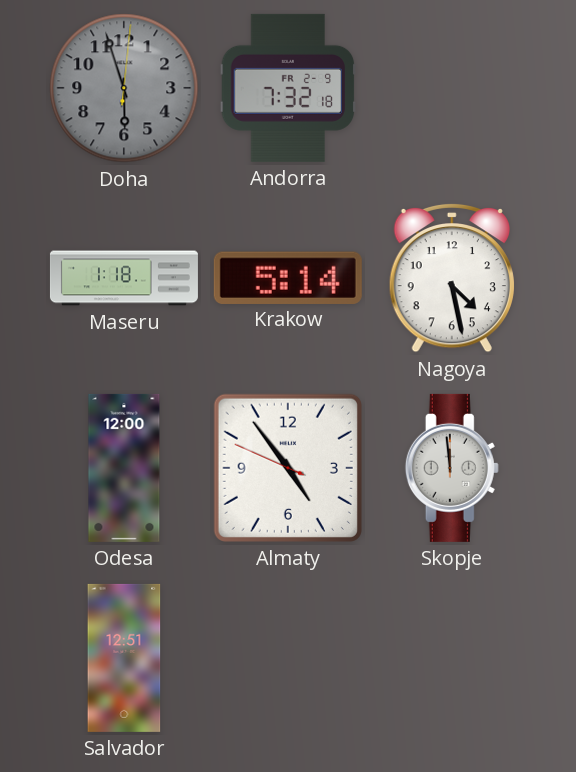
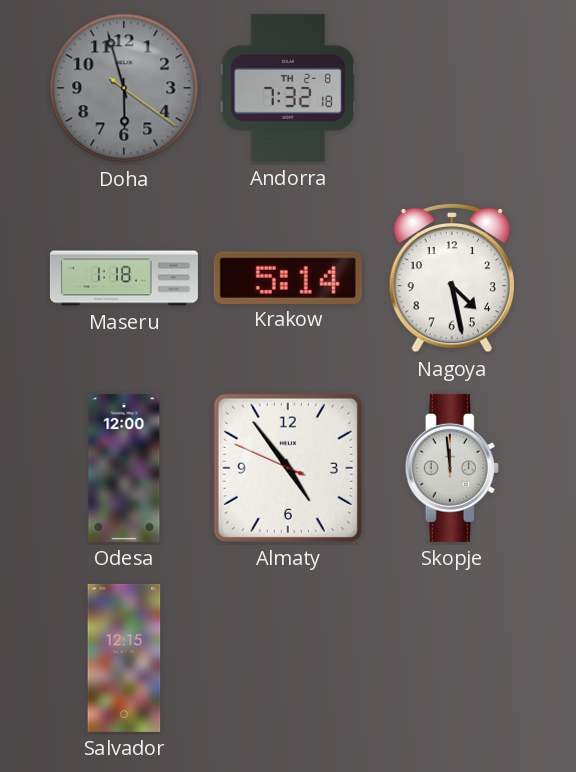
Doha: 5:57:01 -> 5:57:21 (124, 88)
Andorra date: FR 2-9 -> TH 2-8 (288, 88)
Salvador: 12:51 -> 12:15 (124, 658)
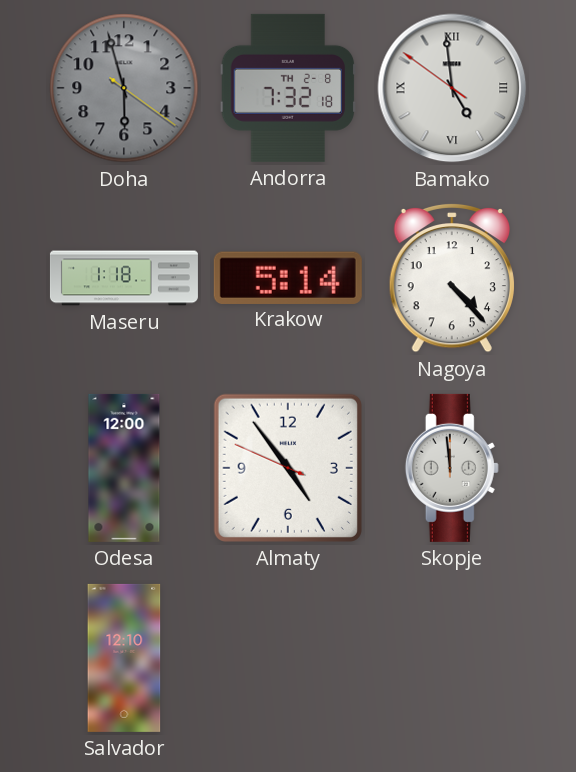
Bamako: none -> 4:58 (452, 88)
Nagoya: 4:28 -> 4:23 (452, 278)
Salvador: 12:15 -> 12:10 (124, 658)
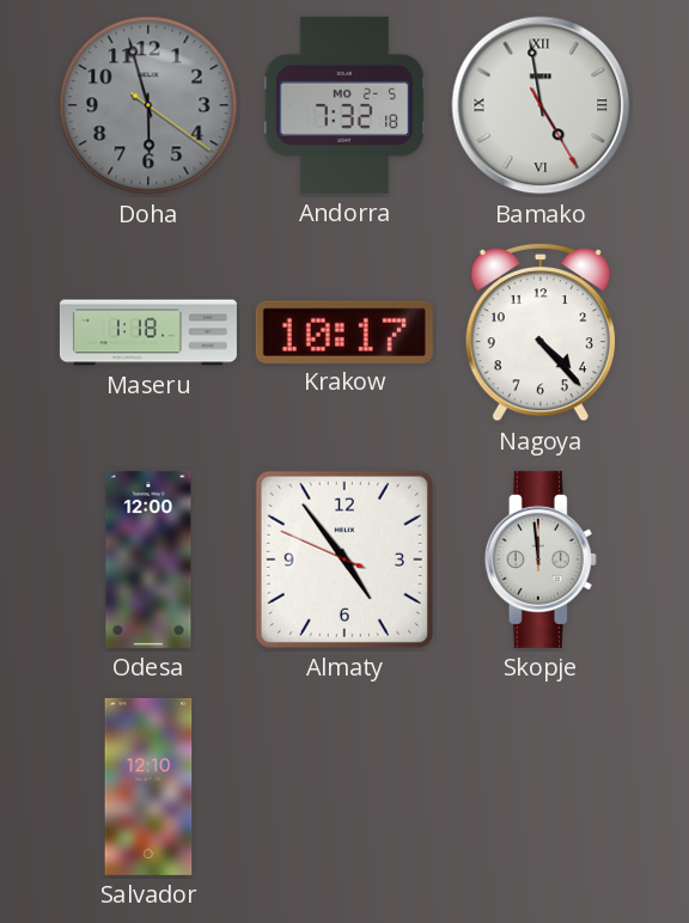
Andorra date: TH 2-8 -> MO 2-5 (344, 105)
Bamako: 4:58:51 -> 4:58:25 (541, 105)
Krakow: 5:14 -> 10:17 (344, 331)
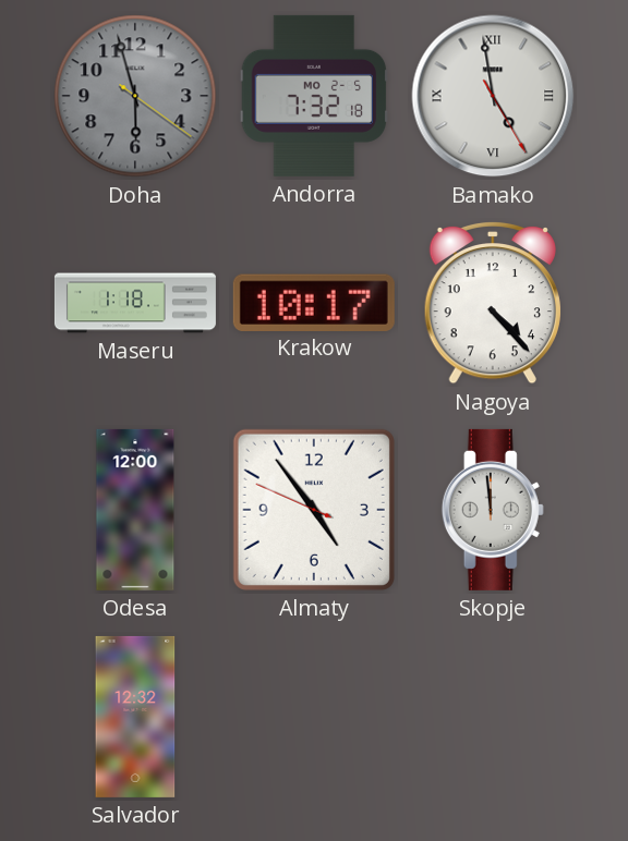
Salvador: 12:10 -> 12:32 (135, 717)
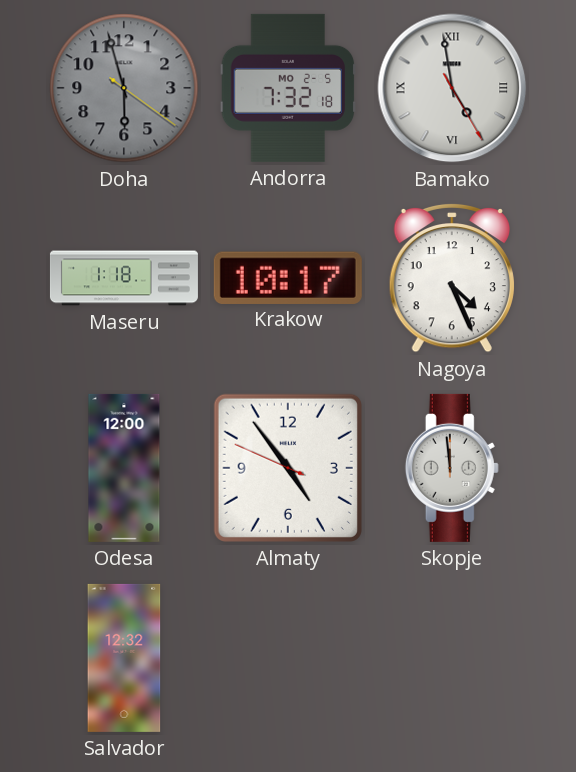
Nagoya: 4:23 -> 4:26 (452, 278)
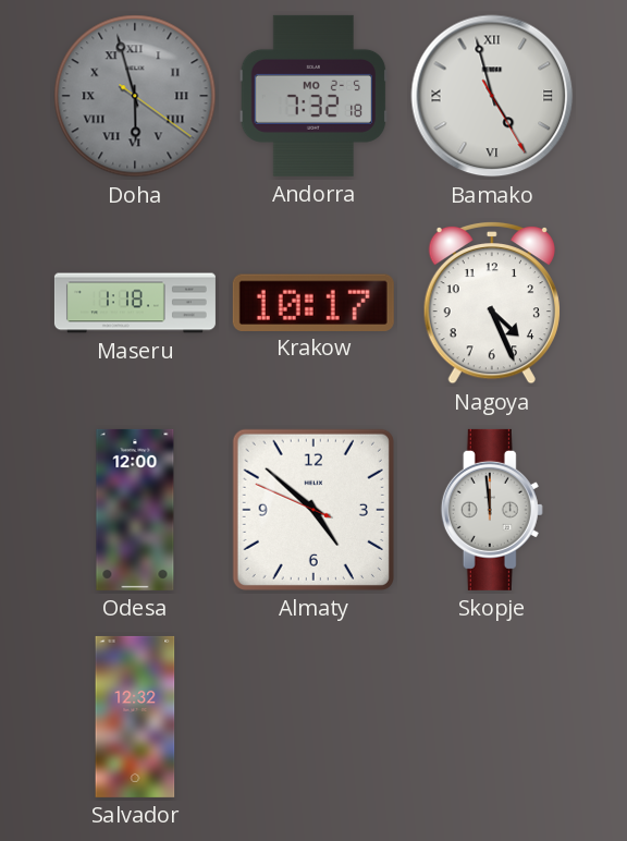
Doha numerals: Arabic -> Roman (135, 96)
Bamako: 4:58 -> 4:57 (492, 96)
Almaty: 4:53 -> 4:51 (313, 510)
